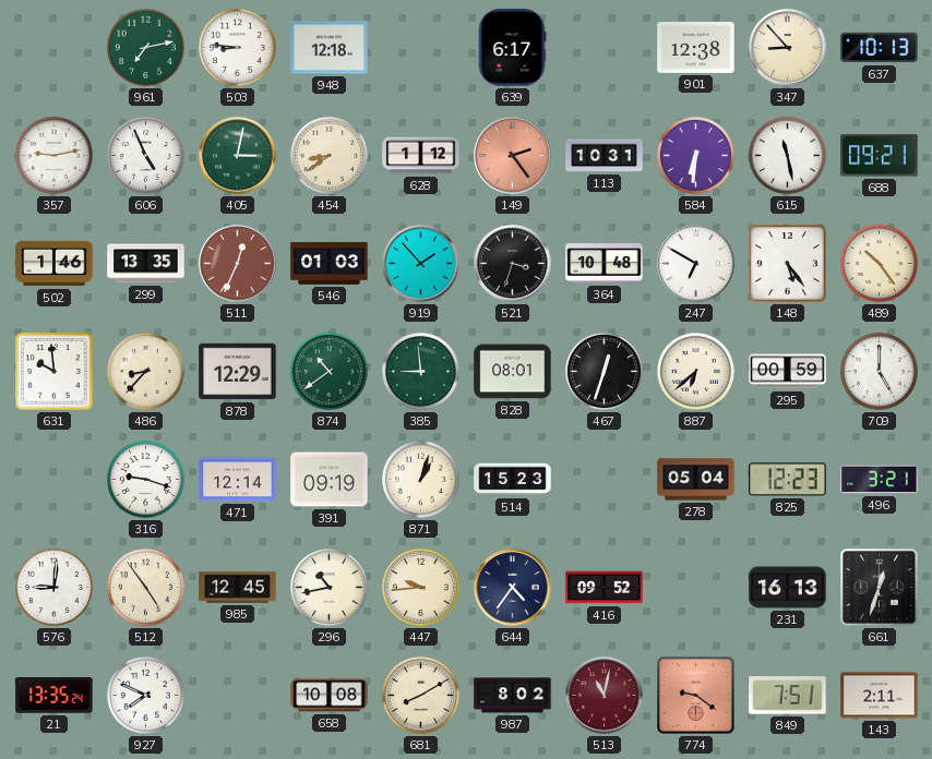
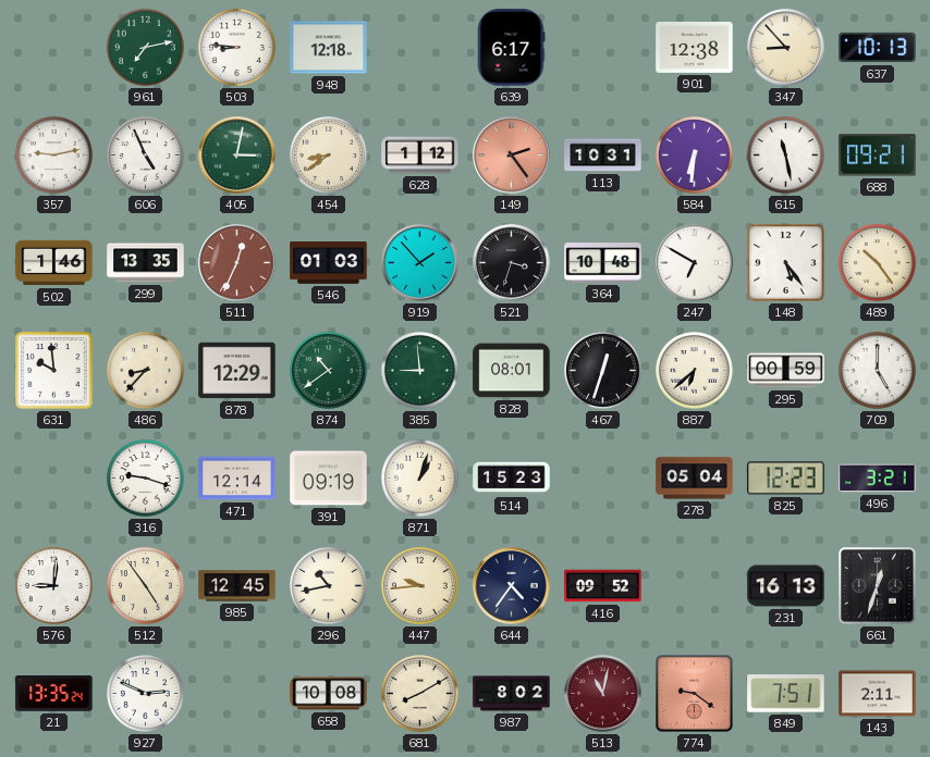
927: 7:49 -> 2:49 (145, 693)
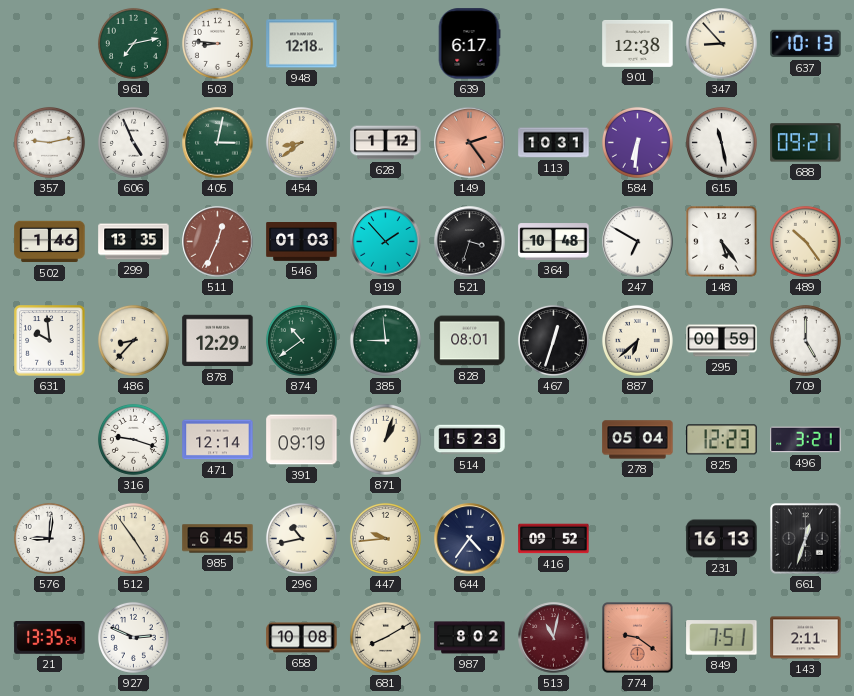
985: 12:45 -> 6:45 (218, 539)
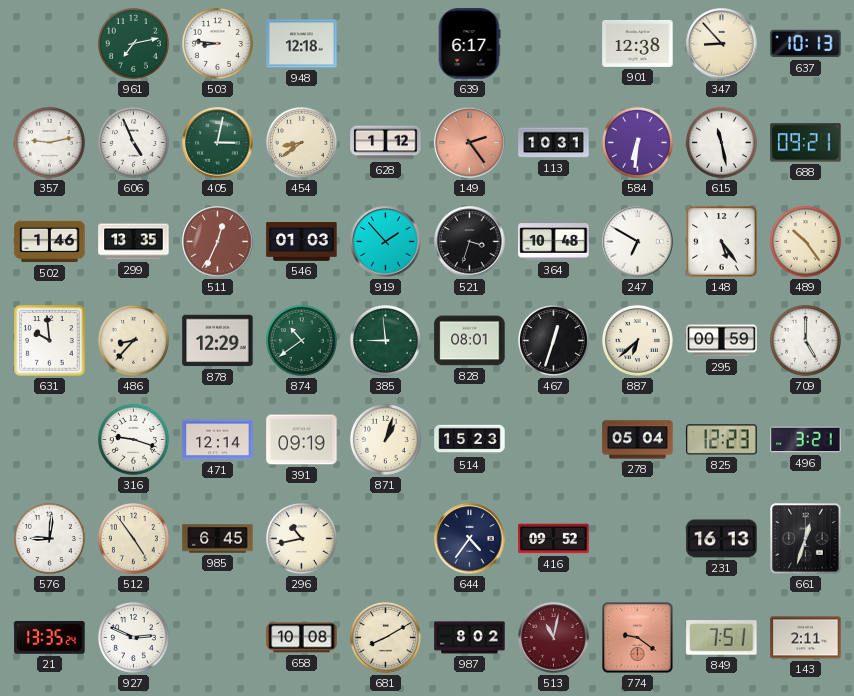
447: 9:44 -> none (385, 538)
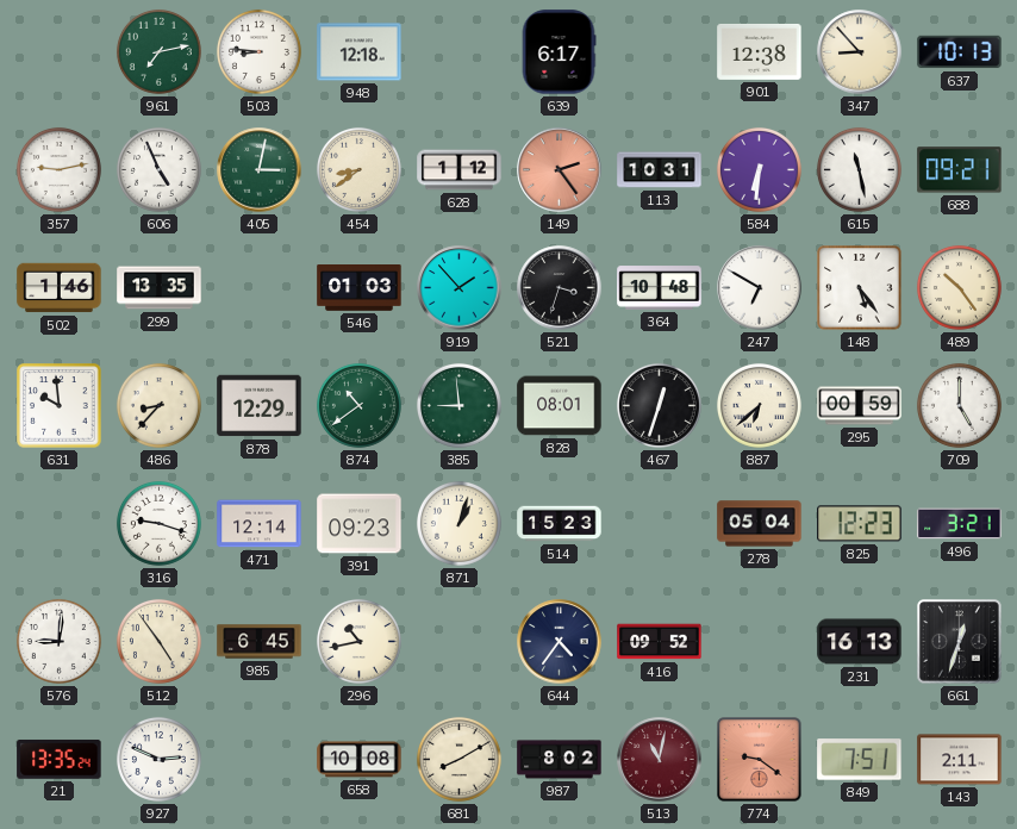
511: 12:34 -> none (218, 242)
391: 09:19 -> 09:23 (360, 524)
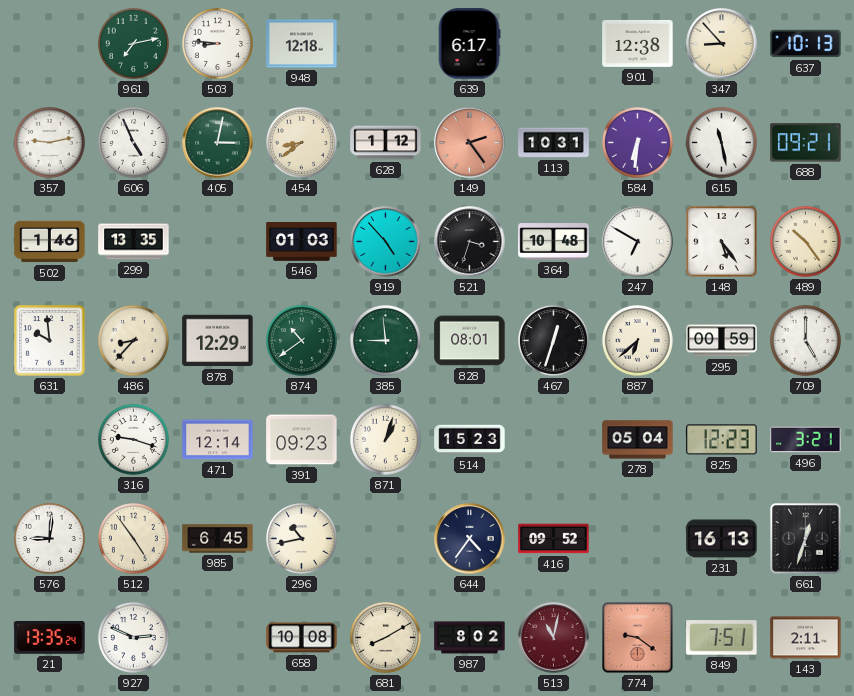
919: 1:53 -> 4:53 (386, 242)
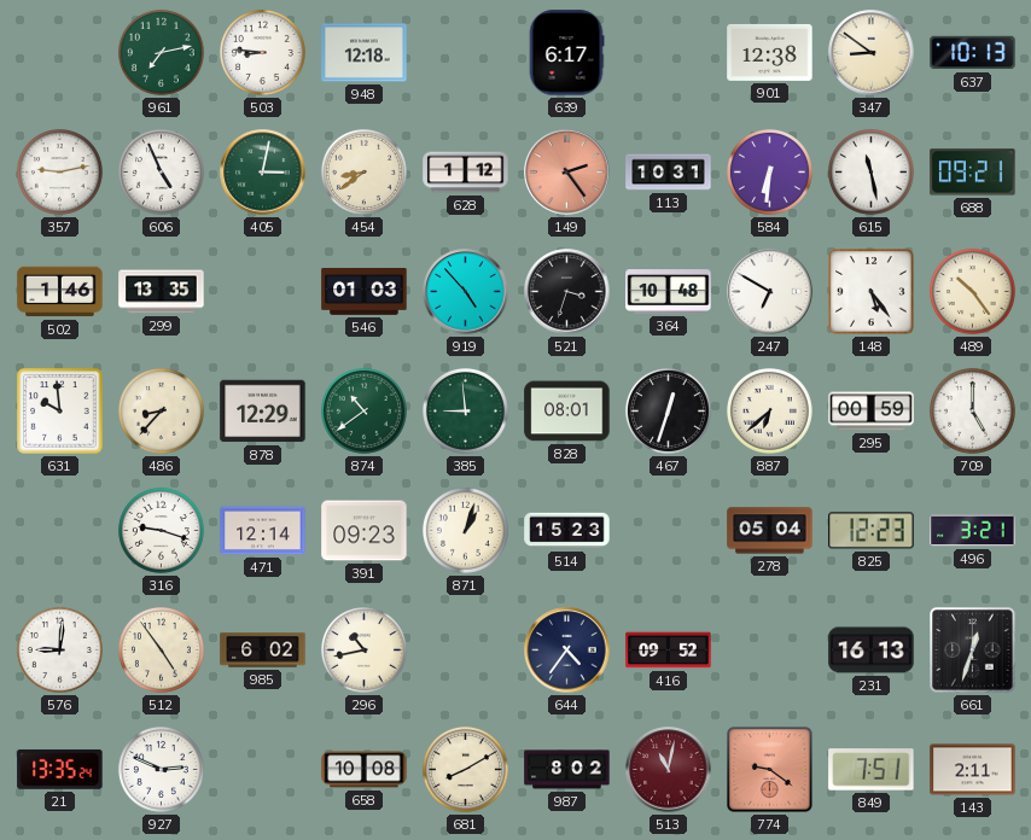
347: 8:53 -> 8:51 (872, 53)
985: 6:45 -> 6:02 (263, 651)
